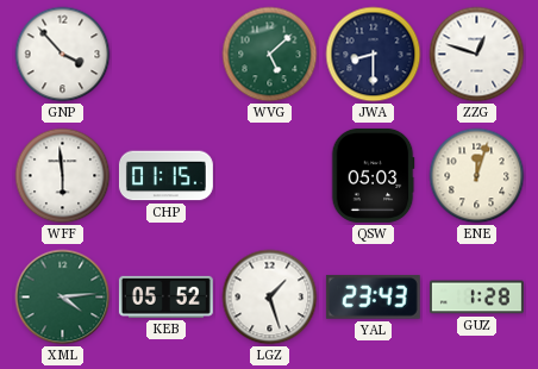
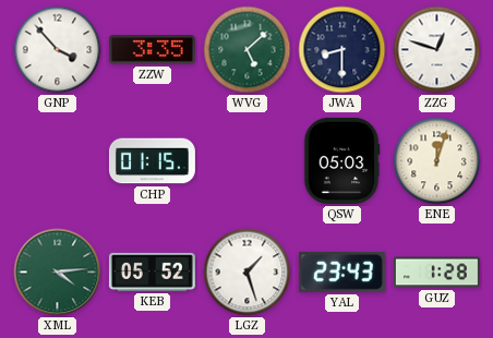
ZZW: none -> 3:35 (152, 50)
WFF: 5:59 -> none (63, 176)
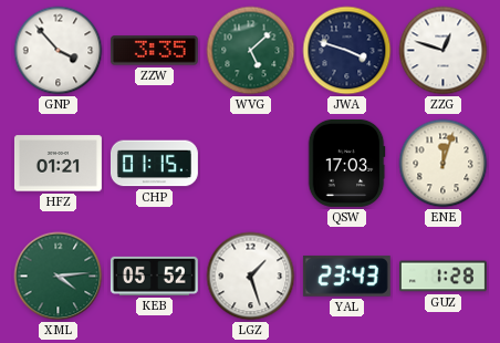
JWA: 8:30 -> 3:48 (347, 51)
HFZ: none -> 01:21 (58, 164)
QSW: 05:03 -> 17:03 (346, 163)
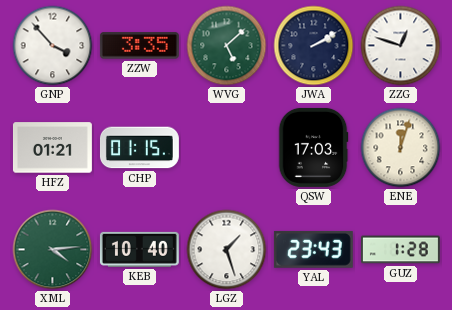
JWA: 3:48 -> 2:10 (314, 46)
KEB: 05:52 -> 10:40 (139, 249)
